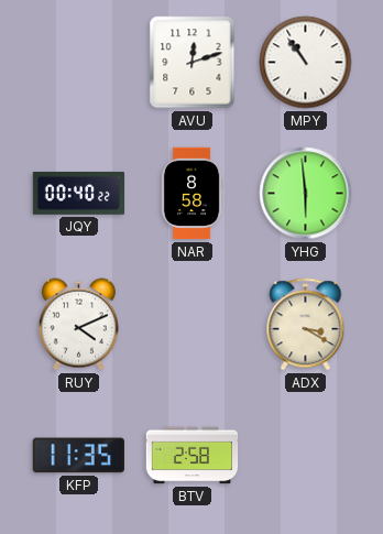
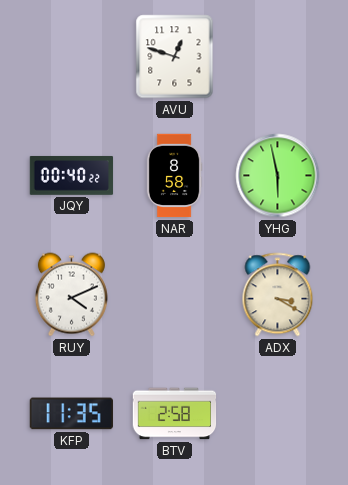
AVU: 12:12 -> 12:48 (175, 57)
MPY: 10:54 -> none (306, 63)
YHG: 5:59 -> 5:58 (278, 176)
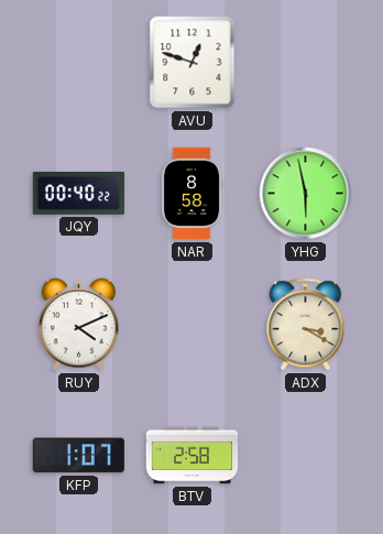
KFP: 11:35 -> 1:07 (78, 456)
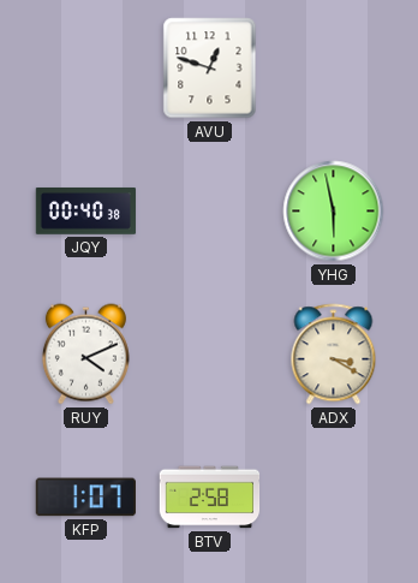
JQY: 00:40:22 -> 00:40:38 (86, 212)
NAR: 8:58 -> none (191, 194)
